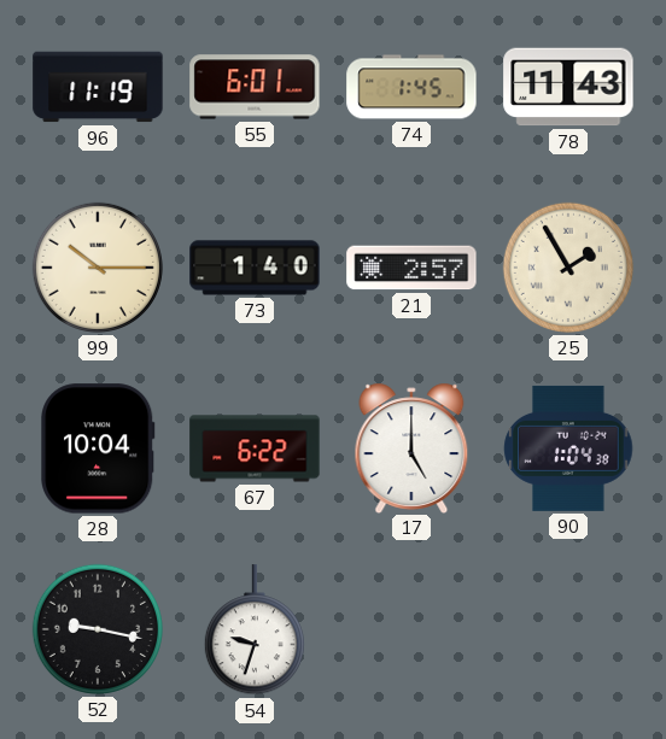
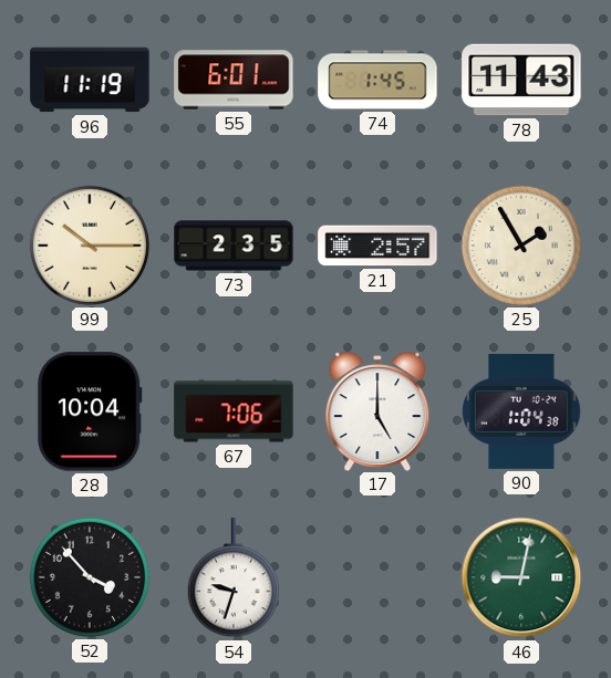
73: 1:40 -> 2:35 (234, 246)
67: 6:22 -> 7:06 (234, 411)
52: 9:17 -> 3:53 (90, 577)
46: none -> 9:02 (521, 577)
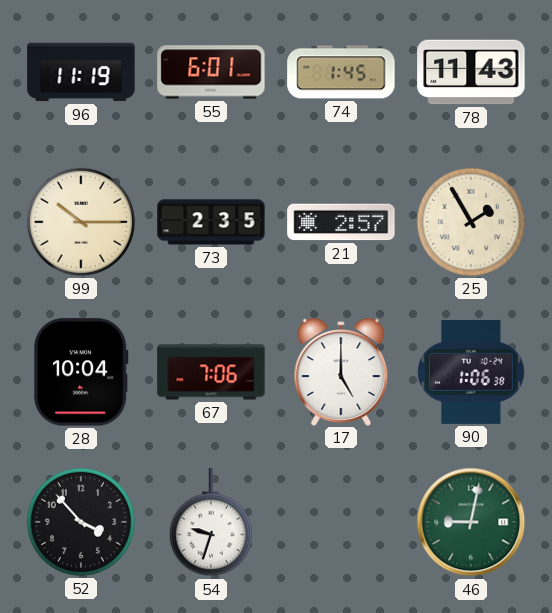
90: 1:04 -> 1:06 (471, 372)
